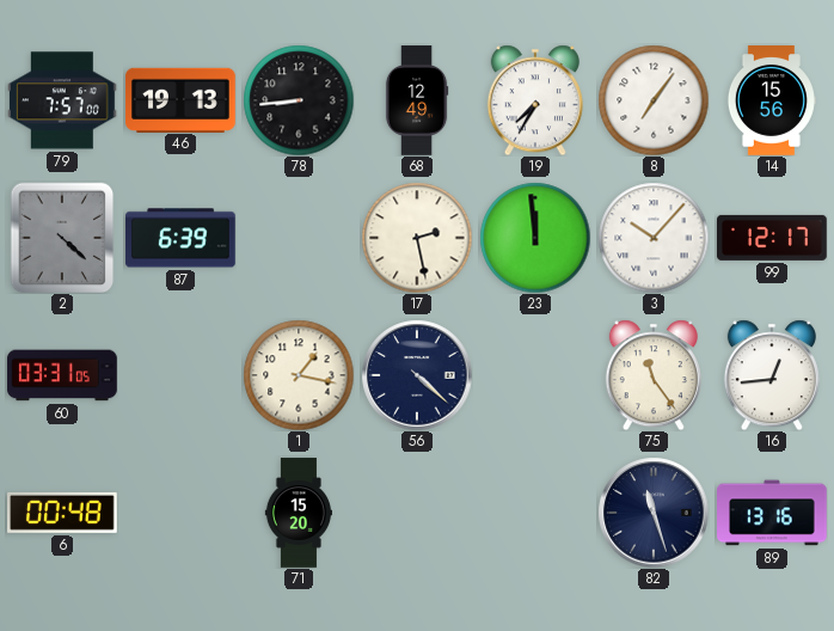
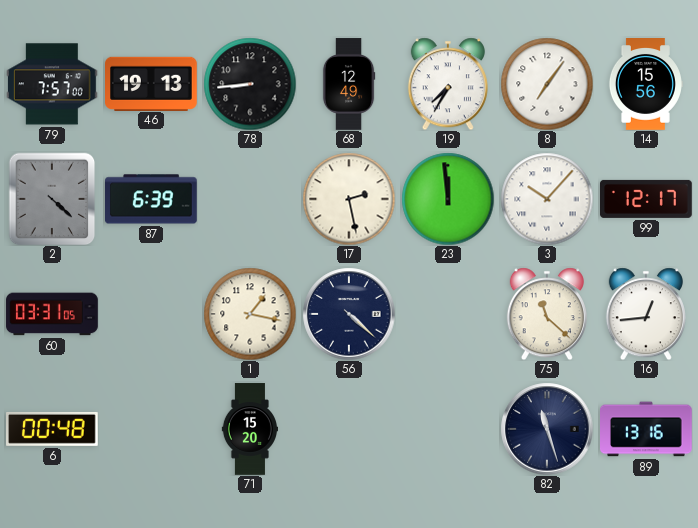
75: 11:24 -> 11:22 (547, 314)
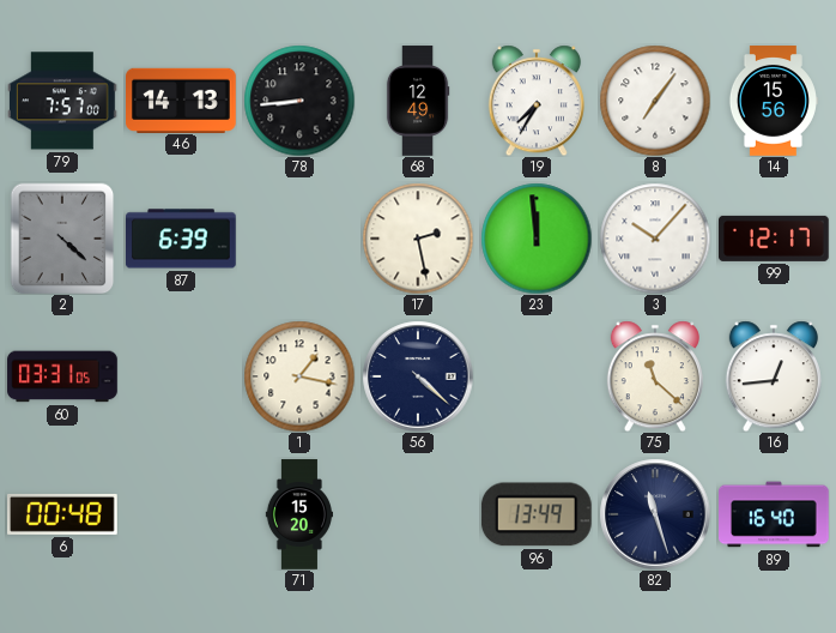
46: 19:13 -> 14:13 (182, 100)
96: none -> 13:49 (537, 514)
89: 13:16 -> 16:40 (775, 514)
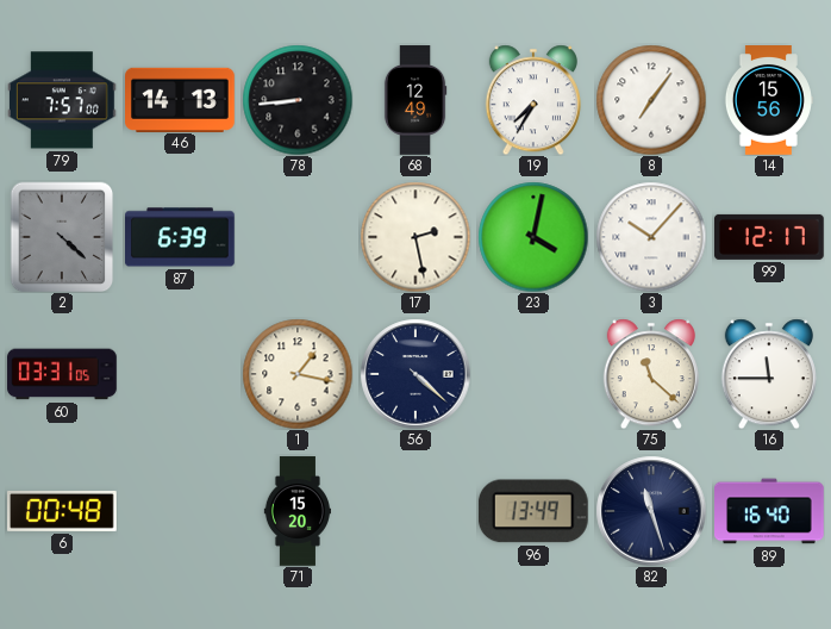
23: 11:59 -> 4:02 (533, 237)
16: 12:44 -> 11:45 (769, 374)
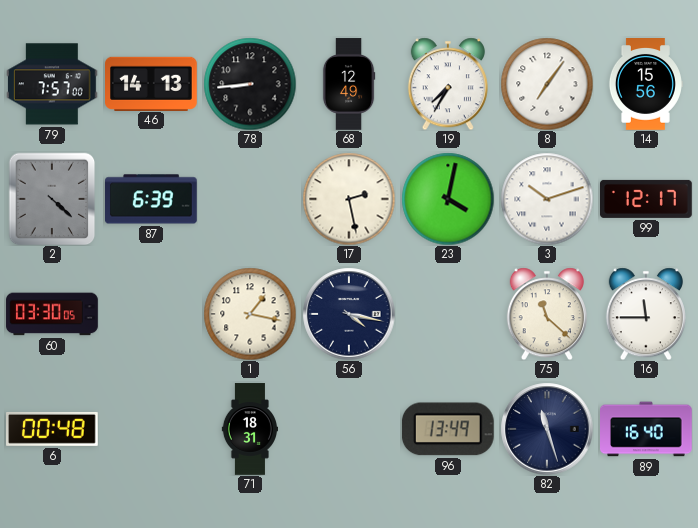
3: 10:07 -> 10:12 (547, 199)
60: 03:31 -> 03:30 (52, 314)
56: 4:22 -> 4:17 (349, 314)
71: 15:20 -> 18:31 (249, 429)
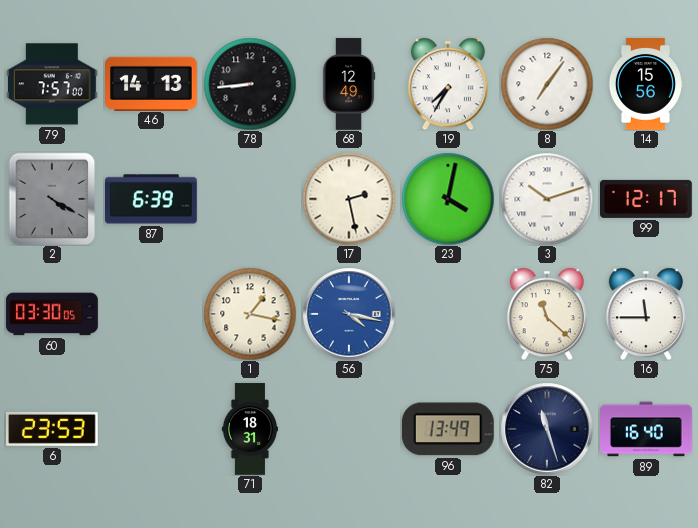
2: 4:22 -> 4:20 (52, 199)
56 dial: navy -> blue (349, 314)
6: 00:48 -> 23:53 (53, 429)
